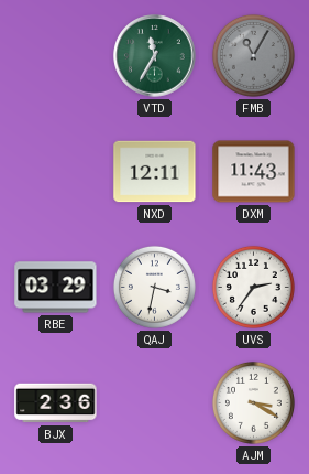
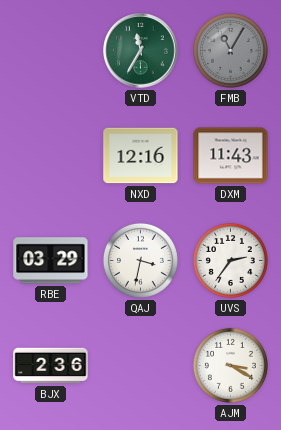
NXD: 12:11 -> 12:16 (141, 156)
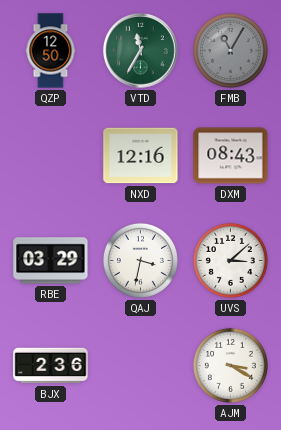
QZP: none -> 12:50 (51, 51)
DXM: 11:43 -> 08:43 (231, 156)
UVS: 2:36 -> 3:08 (230, 260)
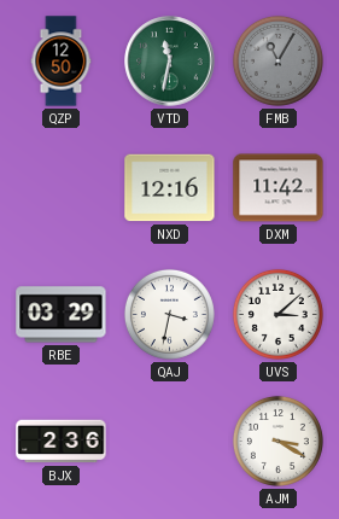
VTD: 11:35 -> 11:32 (170, 62)
DXM: 08:43 -> 11:42 (279, 188)
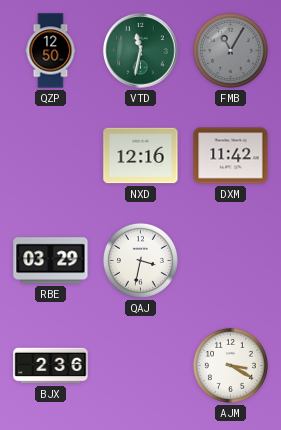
UVS: 3:08 -> none (277, 314)
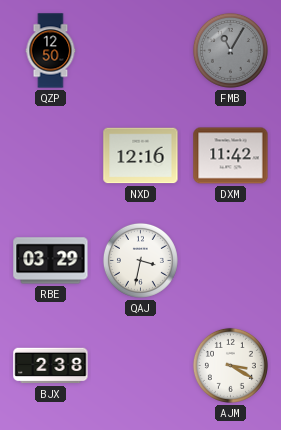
VTD: 11:32 -> none (141, 51)
BJX: 2:36 -> 2:38 (51, 366)
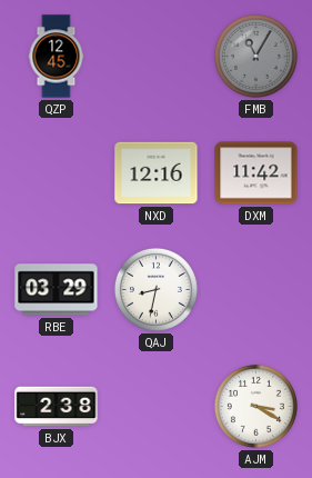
QZP: 12:50 -> 12:45 (57, 57)
QAJ: 3:32 -> 8:32 (155, 289)
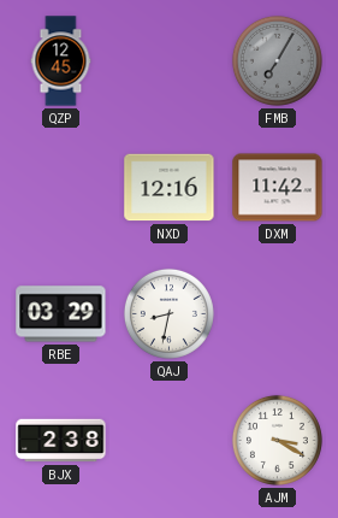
FMB: 11:05 -> 7:05 (277, 60)
